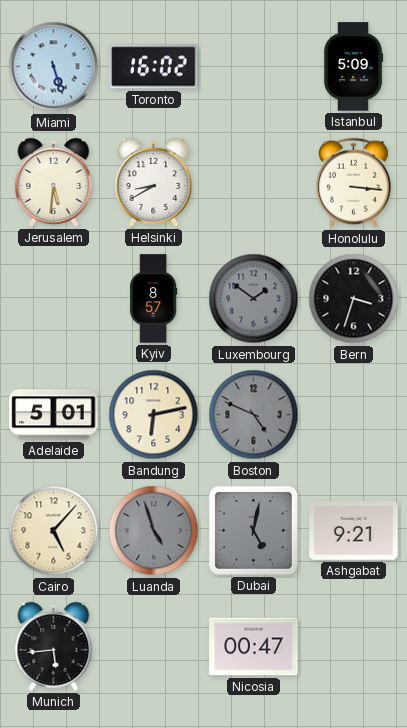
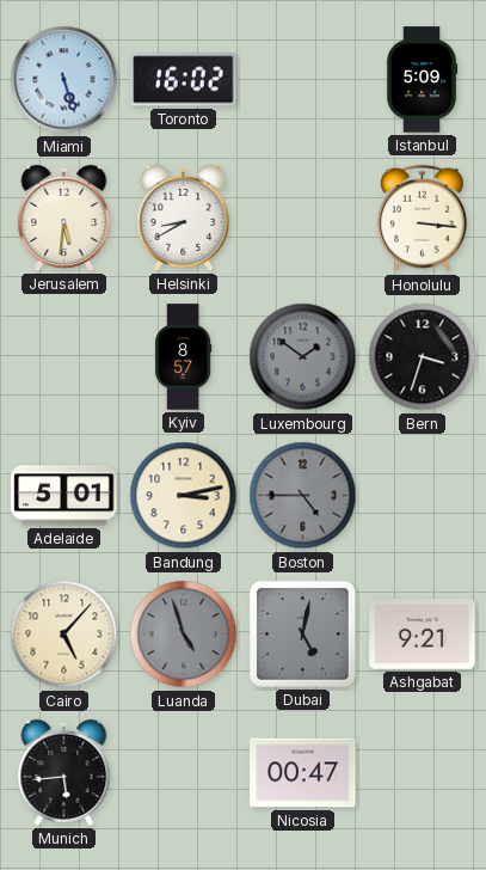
Bandung: 6:13 -> 3:13 (184, 496)
Boston: 4:49 -> 4:45 (303, 496)
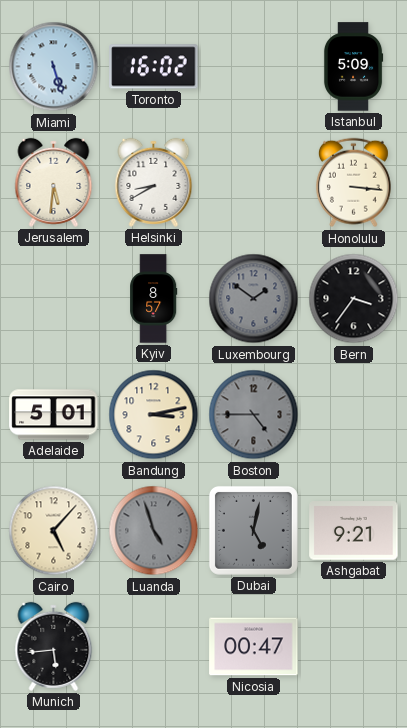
Bern: 3:33 -> 3:36 (354, 299)
